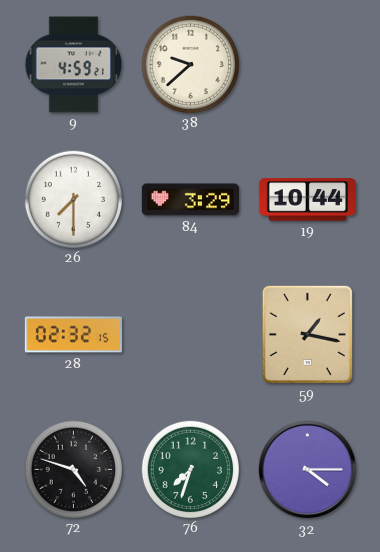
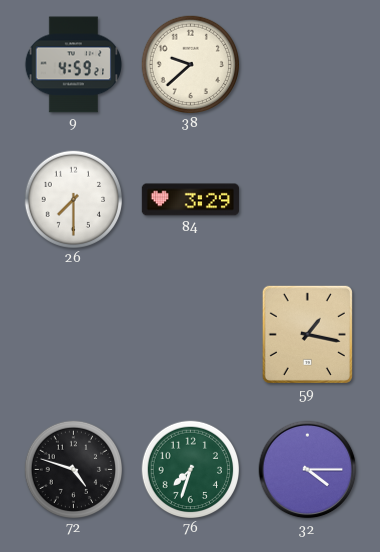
19: 10:44 -> none (307, 200)
28: 02:32 -> none (73, 335)
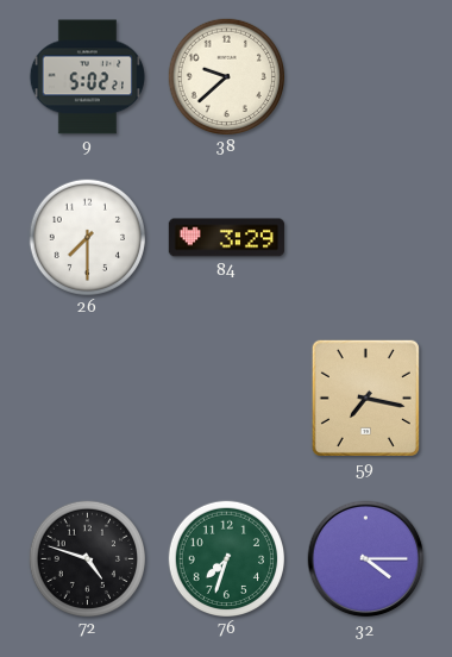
9: 4:59 -> 5:02 (88, 77)
59: 1:17 -> 7:17 (365, 398)
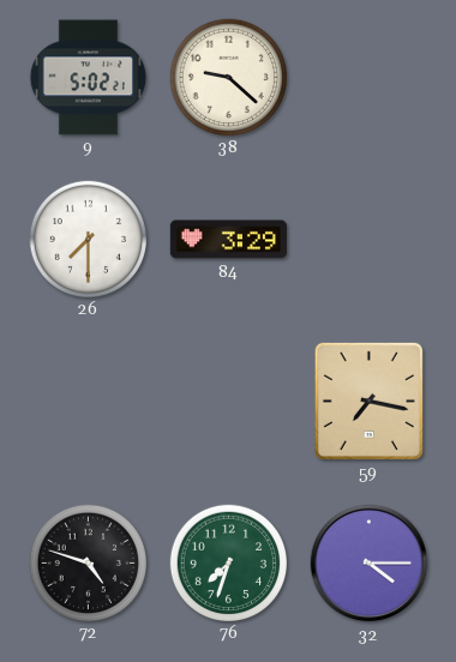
38: 9:38 -> 9:22 (228, 77)
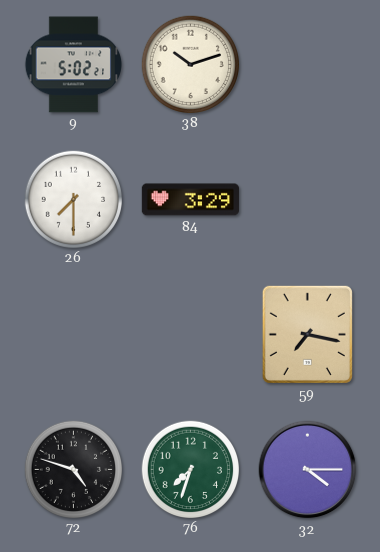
38: 9:22 -> 10:12 (190, 64)
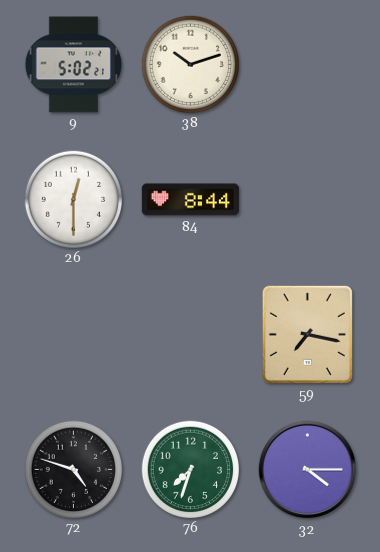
26: 7:30 -> 12:30 (73, 199)
84: 3:29 -> 8:44 (190, 200)
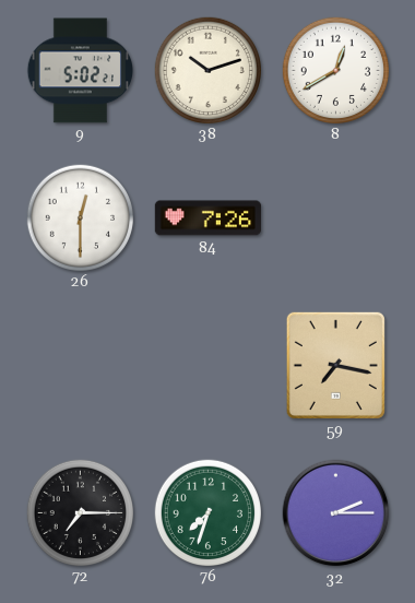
8: none -> 12:40 (335, 70)
84: 8:44 -> 7:26 (207, 218)
72: 4:48 -> 7:15 (80, 512)
32: 4:15 -> 2:15 (336, 513)
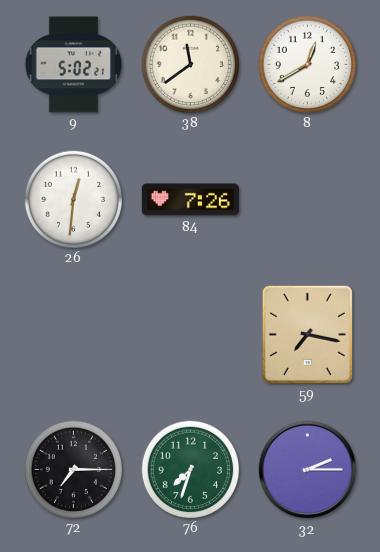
38: 10:12 -> 11:39 (190, 64)
26: 12:30 -> 12:31 (73, 199)
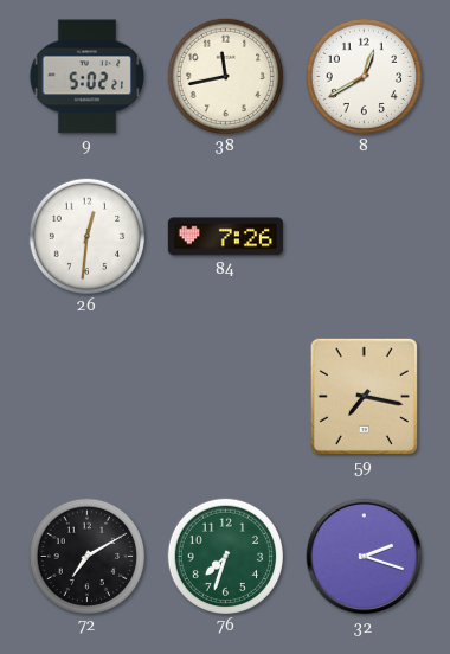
38: 11:39 -> 11:43 (225, 76)
72: 7:15 -> 7:10 (86, 556)
32: 2:15 -> 2:18 (365, 557)
